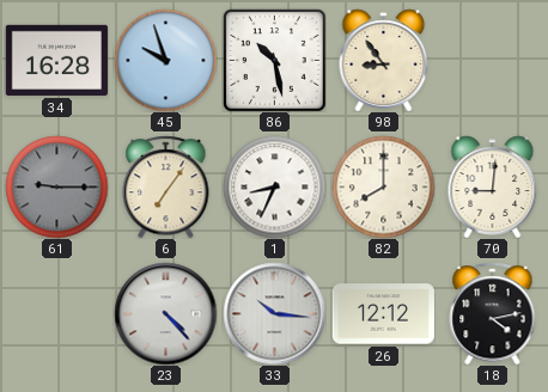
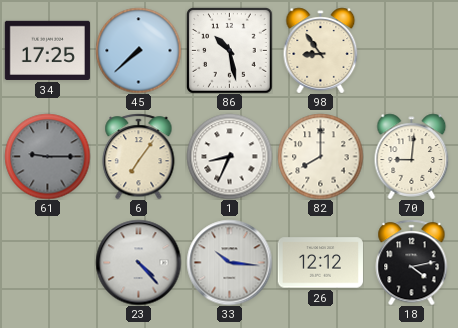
34: 16:28 -> 17:25 (47, 50)
45: 9:57 -> 7:38 (138, 50)
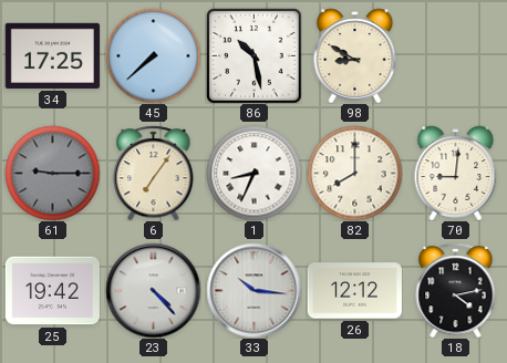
98: 8:54 -> 8:50 (355, 55)
25: none -> 19:42 (52, 291)
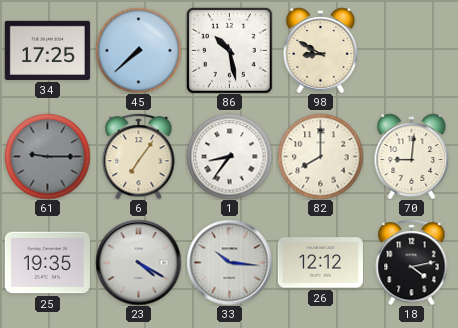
1: 8:34 -> 8:36 (229, 156)
25: 19:42 -> 19:35 (47, 263)
23: 4:23 -> 4:20 (138, 262)
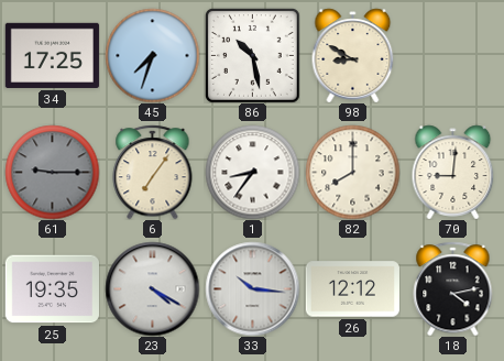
45: 7:38 -> 7:33 (152, 55)
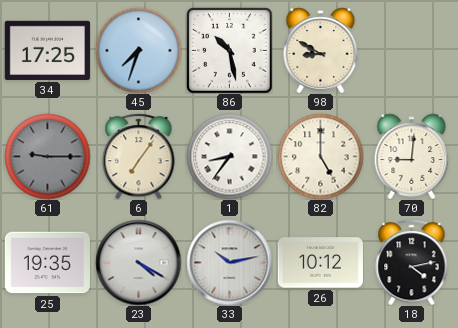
82: 8:00 -> 5:00 (320, 156)
33: 10:16 -> 10:13 (229, 262)
26: 12:12 -> 10:12 (320, 263)
